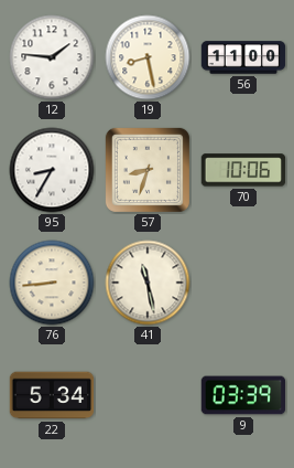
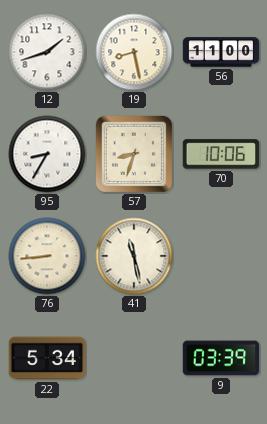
12: 1:46 -> 1:42 (47, 52)
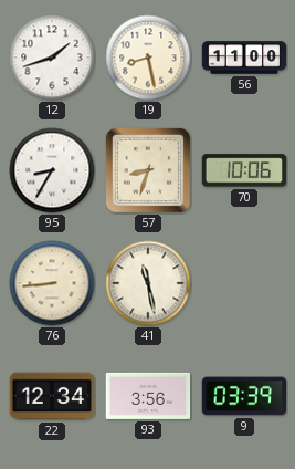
22: 5:34 -> 12:34 (52, 396)
93: none -> 3:56 (148, 396)
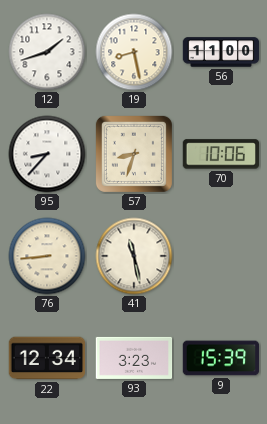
95: 8:35 -> 8:37 (47, 154)
93: 3:56 -> 3:23 (134, 358)
9: 03:39 -> 15:39 (221, 358)
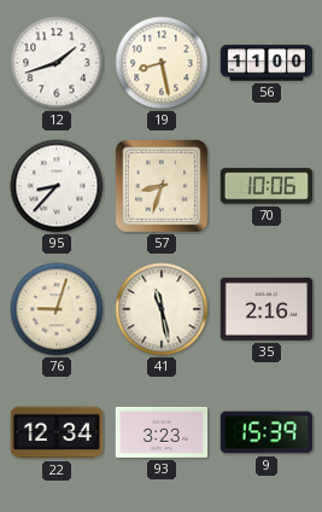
76: 8:44 -> 9:03 (57, 309)
35: none -> 2:16 (267, 309)
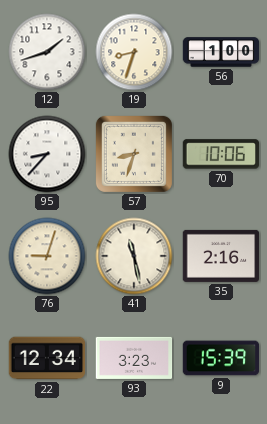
19: 8:28 -> 8:33 (134, 52)
56: 11:00 -> 1:00 (221, 52)
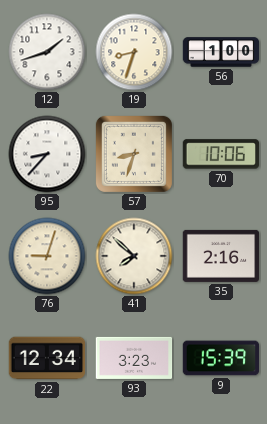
41: 11:28 -> 7:52 (134, 256)
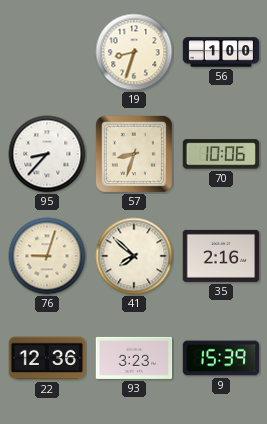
12: 1:42 -> none (47, 52)
22: 12:34 -> 12:36 (47, 358)
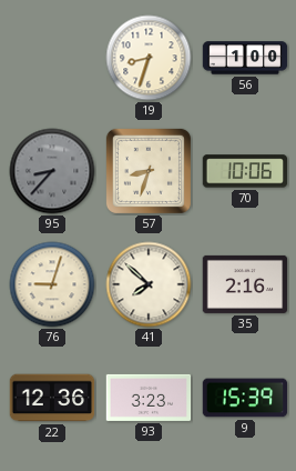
95 dial: white -> grey (52, 171)
